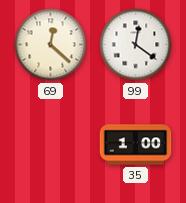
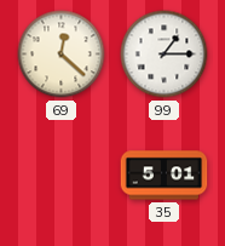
99: 12:21 -> 1:15 (165, 55)
35: 1:00 -> 5:01 (165, 176)
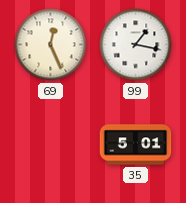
69: 12:22 -> 12:26 (51, 45)
99: 1:15 -> 1:17 (136, 45)
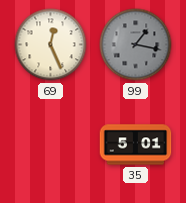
99 dial: white -> grey (136, 45)
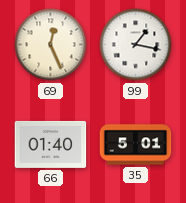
99 dial: grey -> white (136, 45)
66: none -> 01:40 (51, 144)
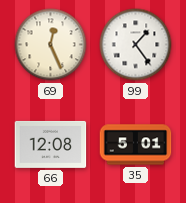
99: 1:17 -> 1:24 (136, 45)
66: 01:40 -> 12:08 (51, 144)
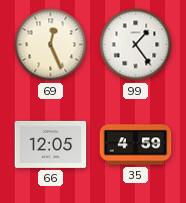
66: 12:08 -> 12:05 (51, 144)
35: 5:01 -> 4:59 (136, 145)
